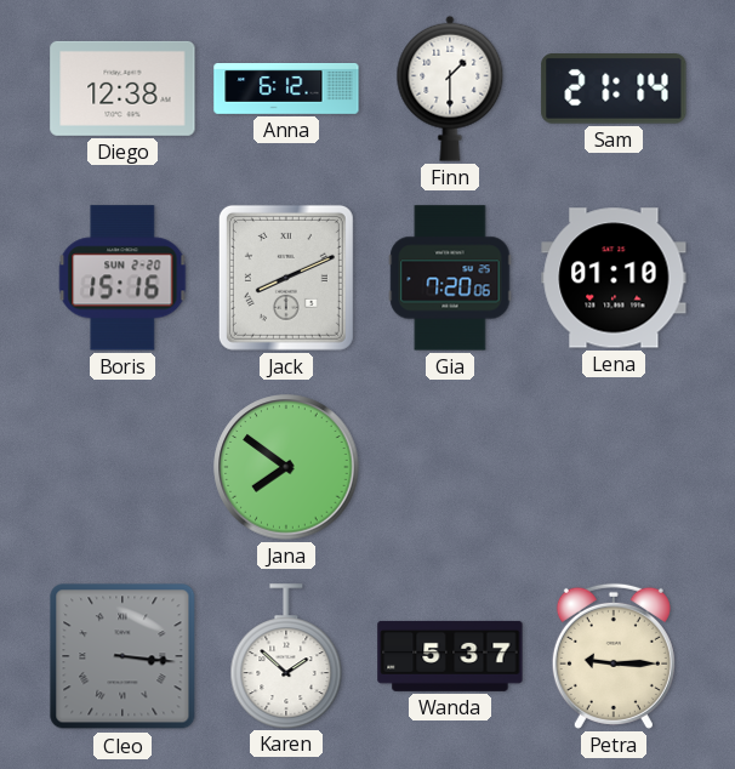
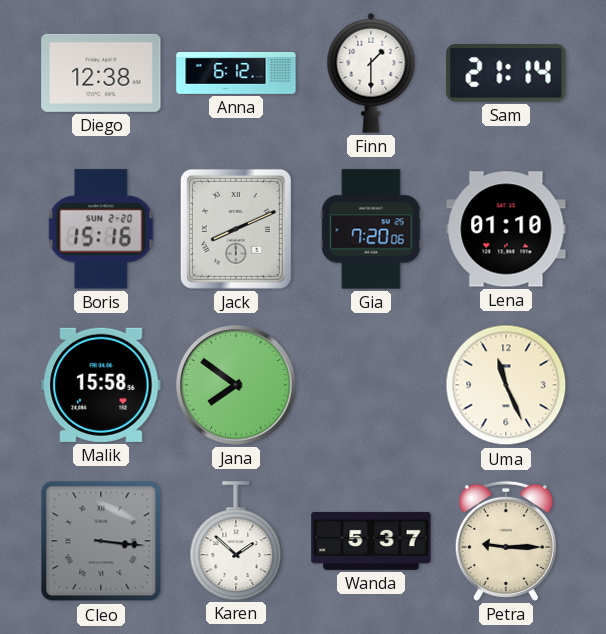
Malik: none -> 15:58 (101, 385)
Uma: none -> 11:26 (506, 385)
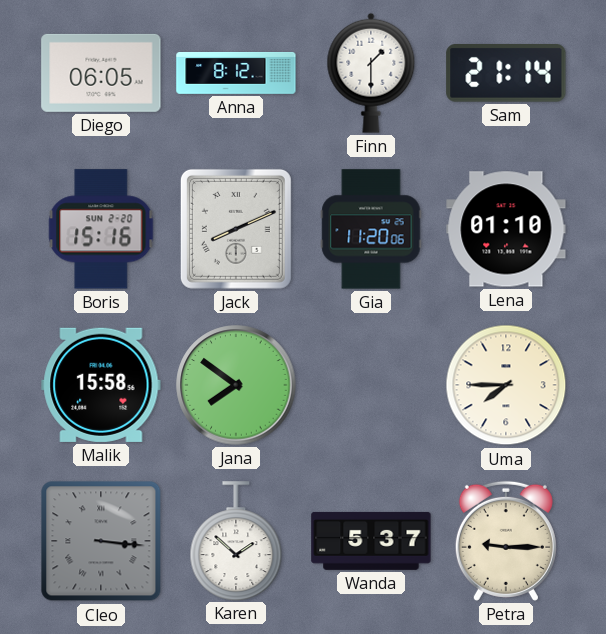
Diego: 12:38 -> 06:05 (101, 73)
Anna: 6:12 -> 8:12 (236, 74)
Gia: 7:20 -> 11:20 (371, 229)
Uma: 11:26 -> 7:45 (506, 385)
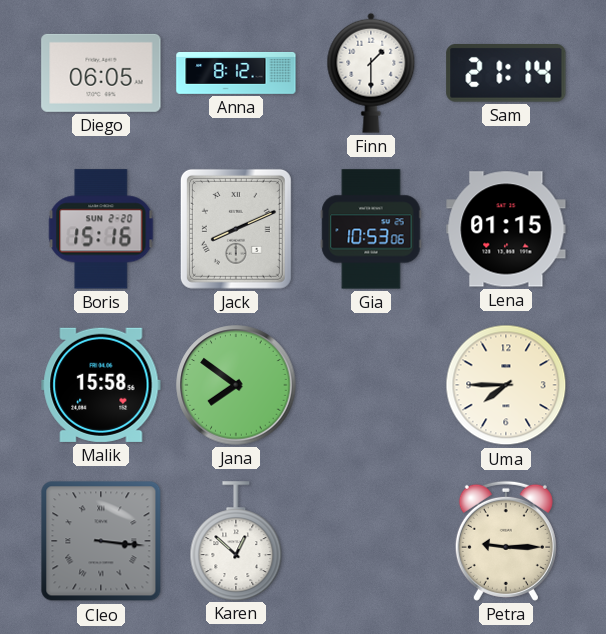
Gia: 11:20 -> 10:53 (371, 229)
Lena: 01:10 -> 01:15 (506, 229)
Karen: 1:52 -> 12:52 (236, 541)
Wanda: 5:37 -> none (371, 541)
